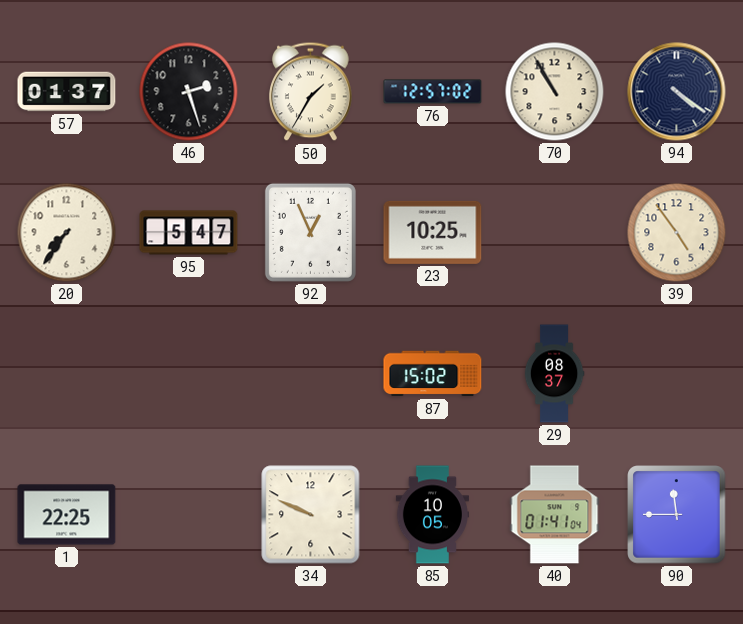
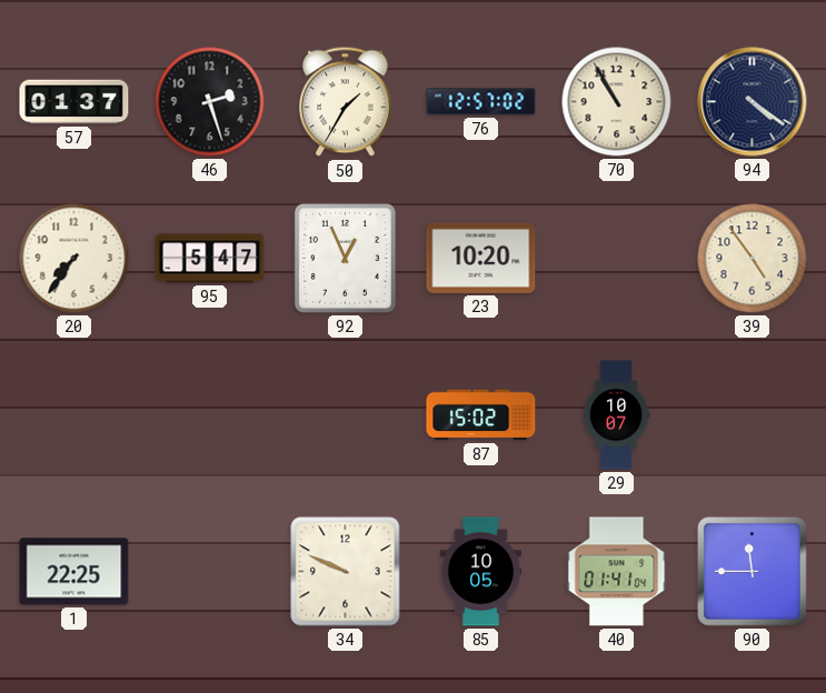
23: 10:25 -> 10:20 (481, 258)
29: 08:37 -> 10:07 (616, 415)
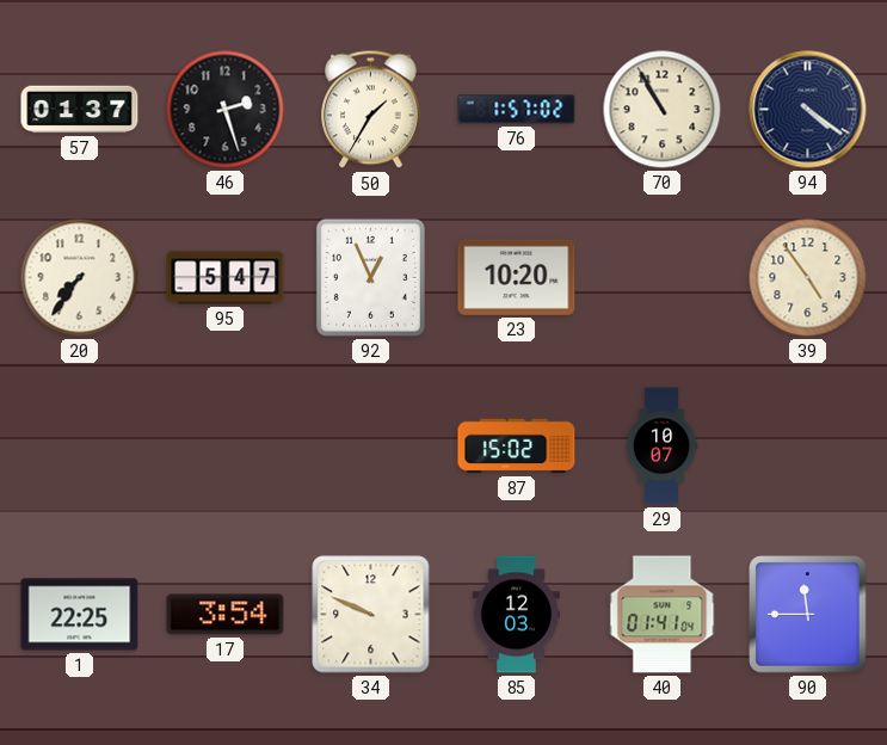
76: 12:57 -> 1:57 (517, 110)
17: none -> 3:54 (226, 615)
85: 10:05 -> 12:03 (516, 615)
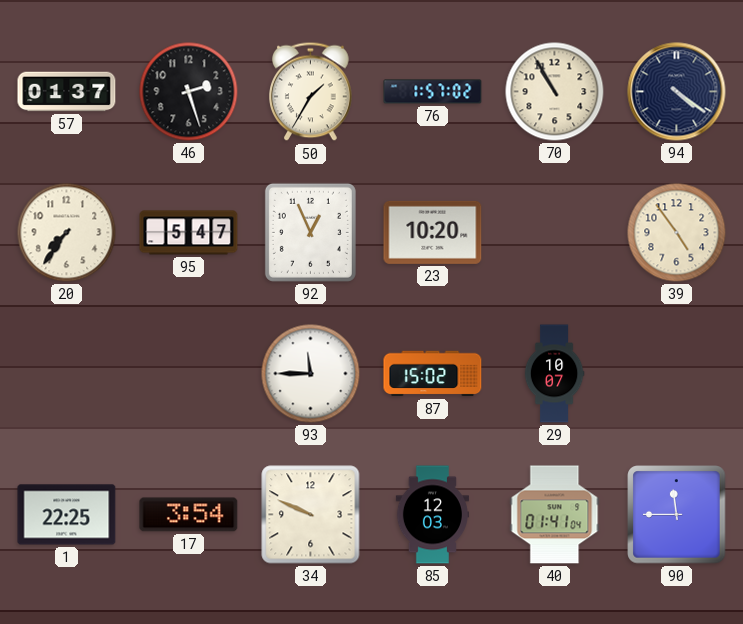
93: none -> 11:45 (311, 374)
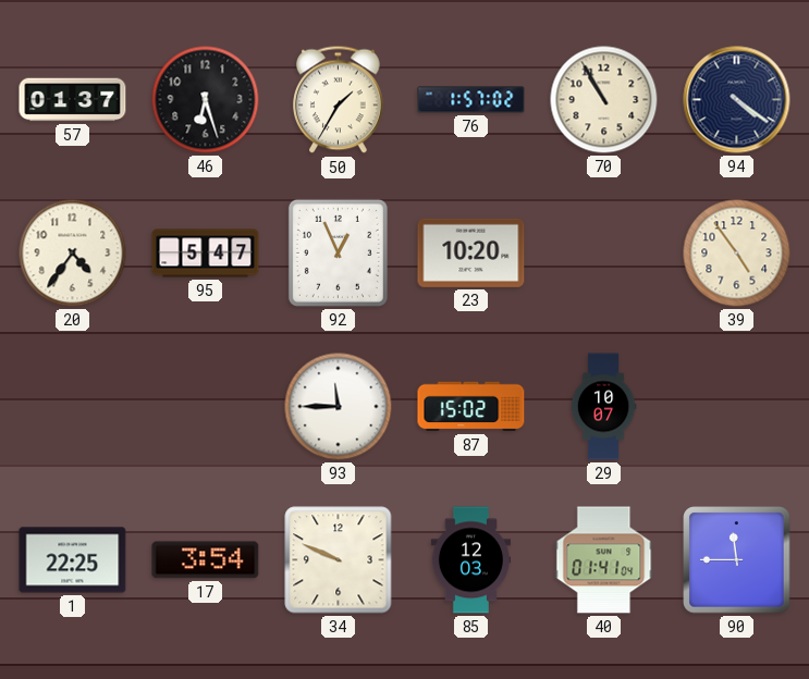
46: 2:27 -> 6:27 (206, 100)
20: 7:36 -> 4:36 (73, 254)
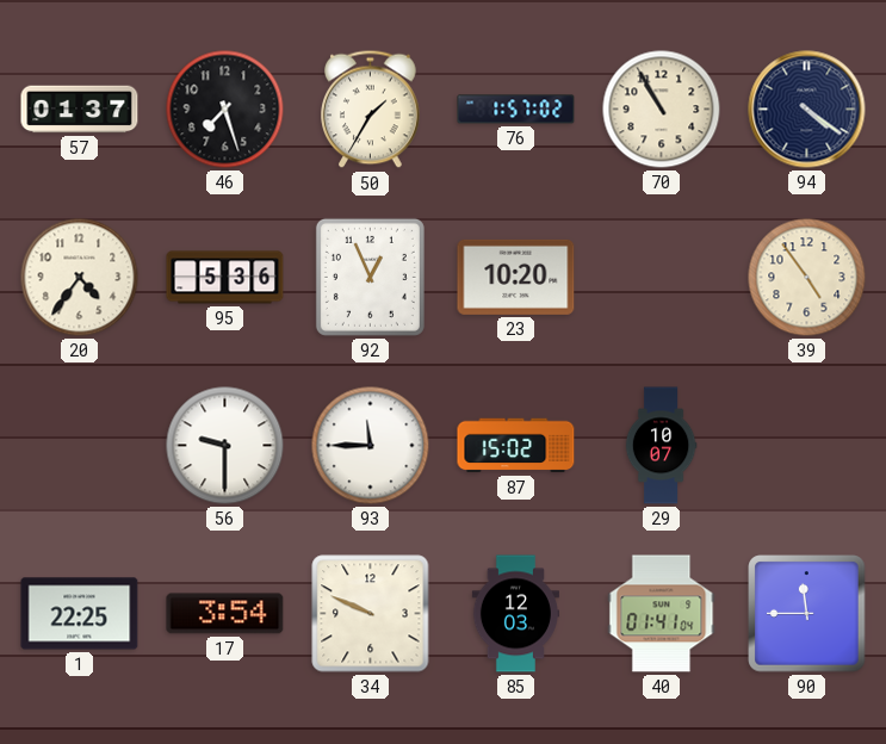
46: 6:27 -> 7:27 (225, 110)
95: 5:47 -> 5:36 (225, 278)
56: none -> 9:30 (225, 446)
